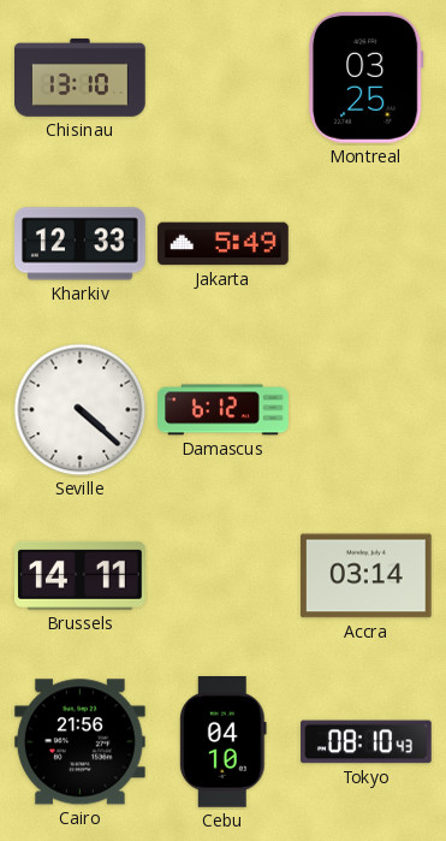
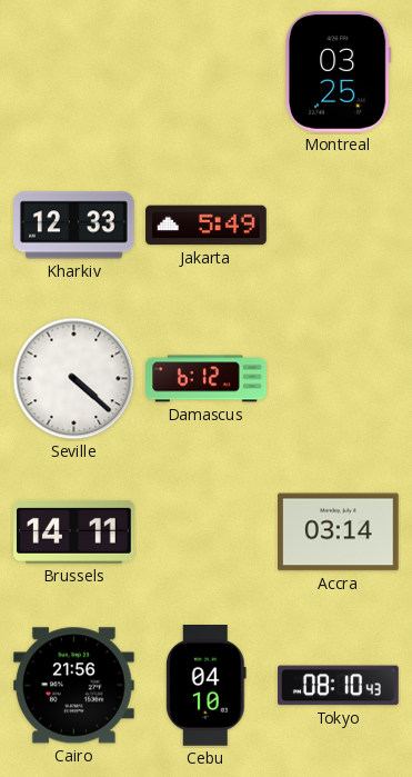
Chisinau: 13:10 -> none (81, 77)
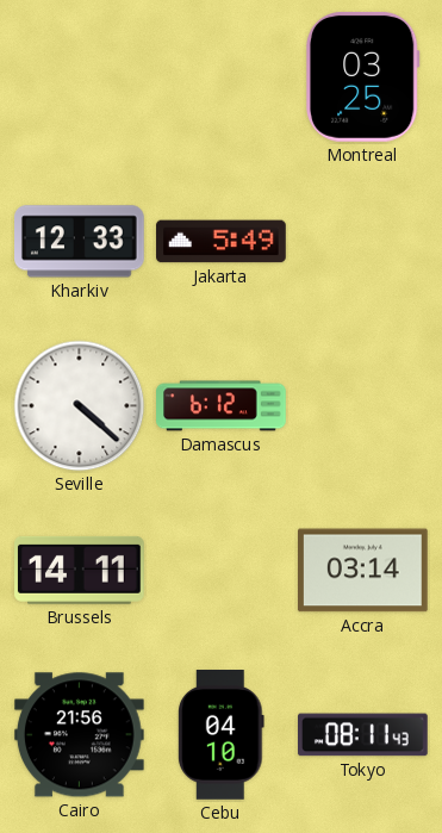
Tokyo: 08:10 -> 08:11 (363, 735)
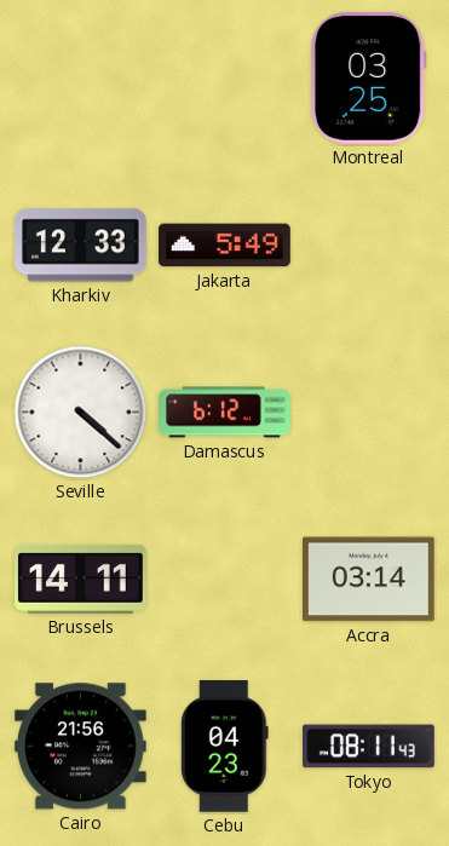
Cebu: 04:10 -> 04:23 (225, 747)
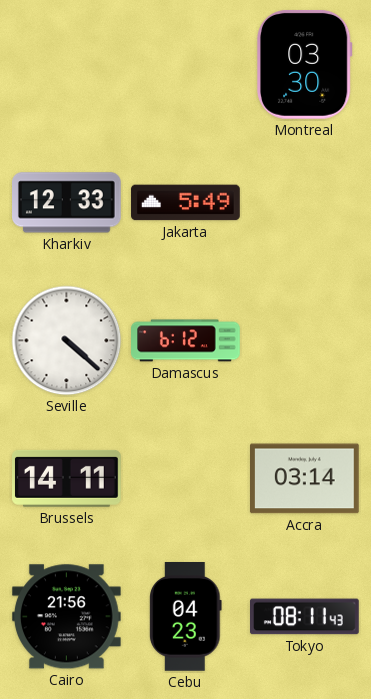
Montreal: 03:25 -> 03:30 (304, 64)
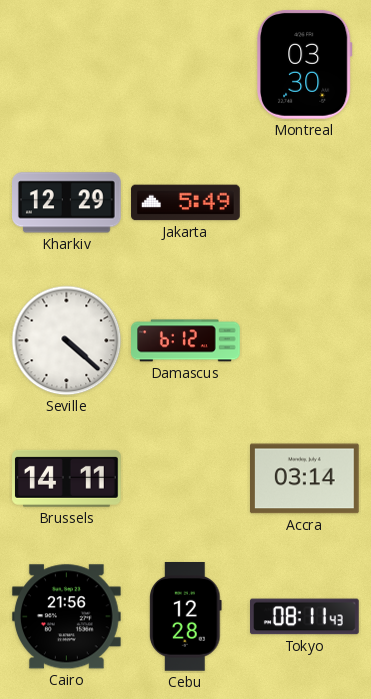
Kharkiv: 12:33 -> 12:29 (67, 203)
Cebu: 04:23 -> 12:28 (186, 617)
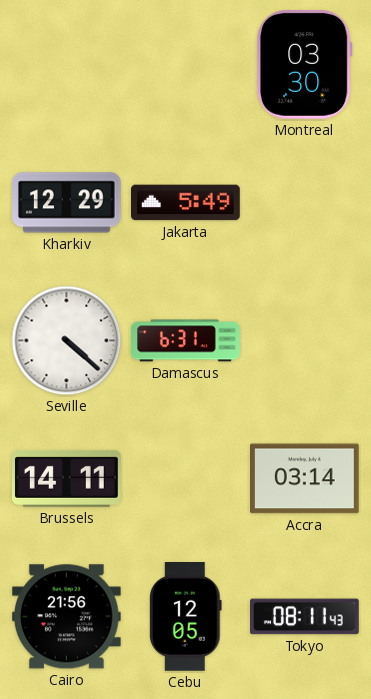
Damascus: 6:12 -> 6:31 (186, 341)
Cebu: 12:28 -> 12:05 (186, 617)
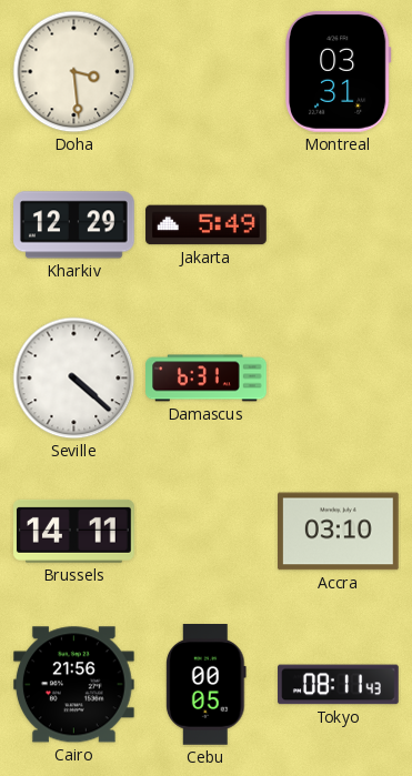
Doha: none -> 3:29 (74, 72)
Montreal: 03:30 -> 03:31 (338, 71)
Accra: 03:14 -> 03:10 (339, 532)
Cebu: 12:05 -> 00:05 (207, 685)
